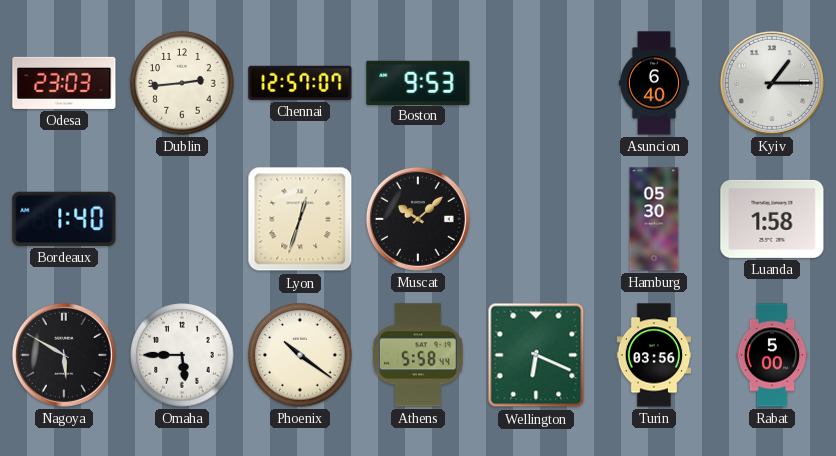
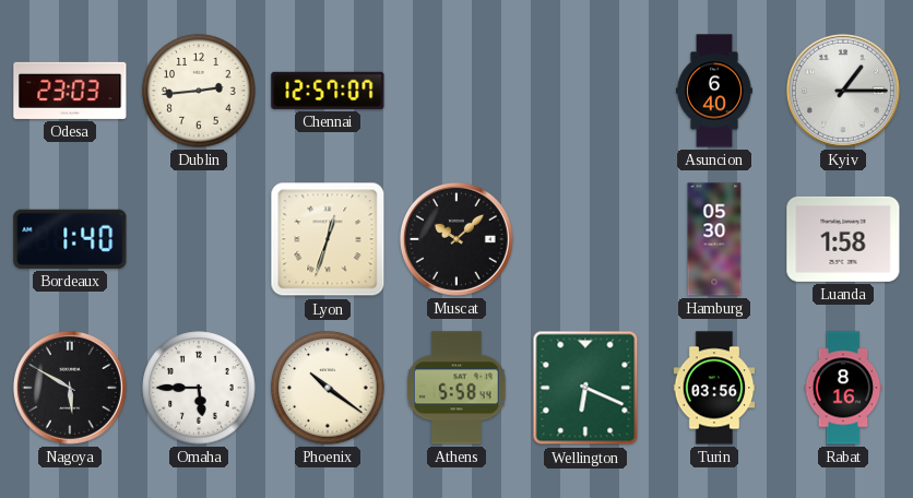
Boston: 9:53 -> none (418, 82)
Rabat: 5:00 -> 8:16 (843, 388)
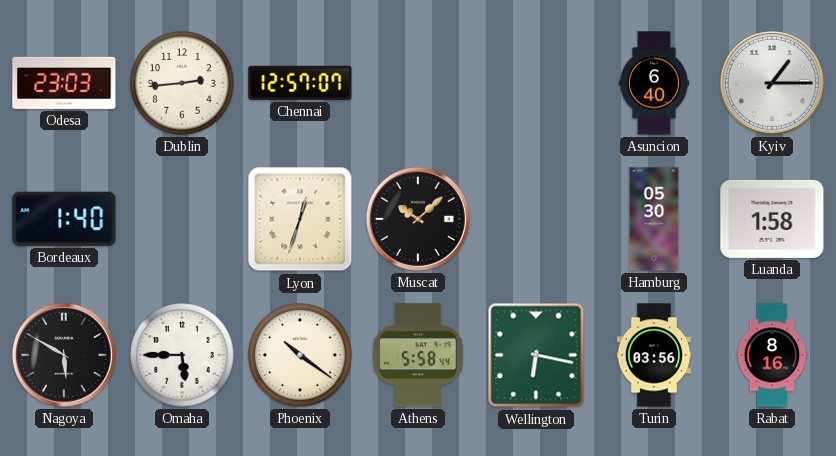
Wellington: 6:19 -> 6:17 (536, 355)
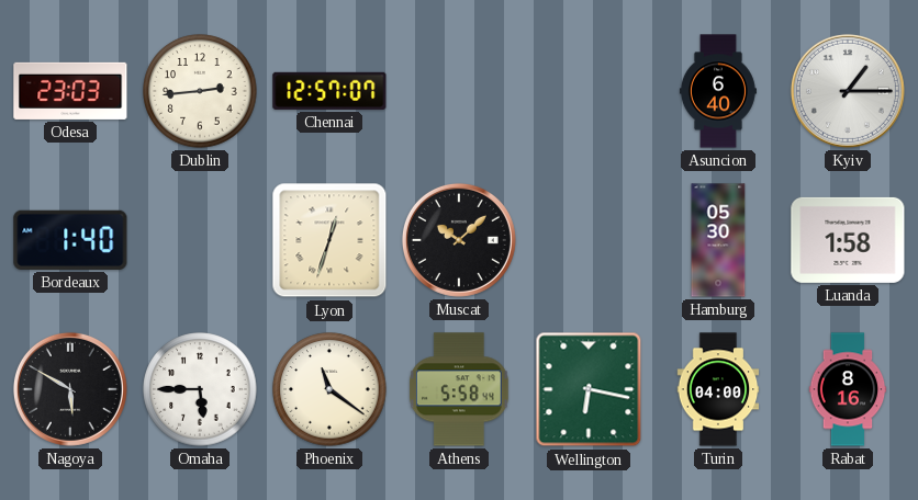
Phoenix: 10:21 -> 11:21 (329, 389)
Turin: 03:56 -> 04:00 (718, 389)
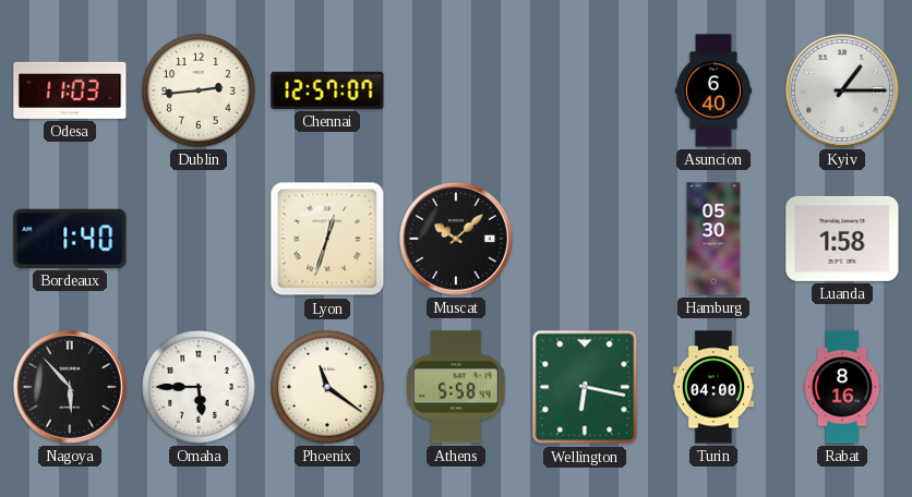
Odesa: 23:03 -> 11:03 (70, 90)
Nagoya: 5:50 -> 5:53 (70, 387)
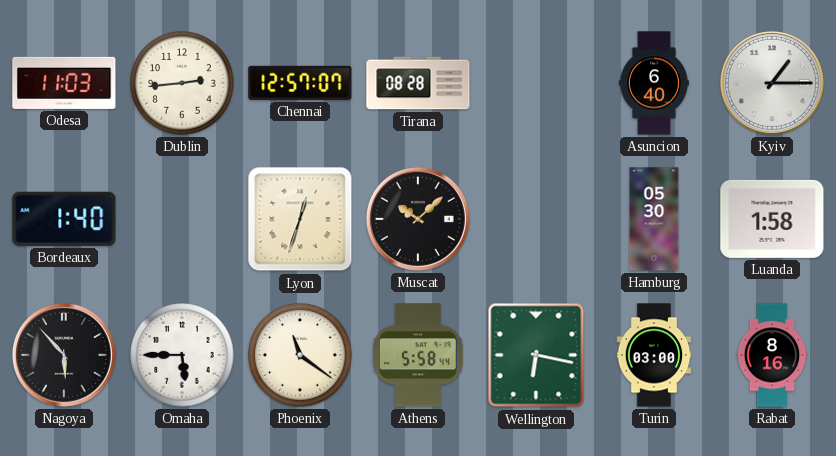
Tirana: none -> 08:28 (418, 83)
Turin: 04:00 -> 03:00 (654, 355)
